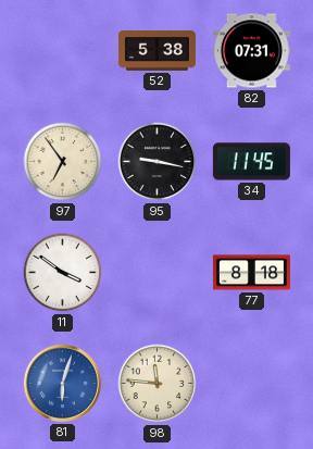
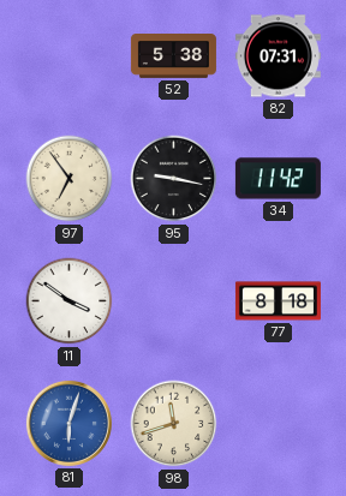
34: 11:45 -> 11:42 (278, 179)
98: 11:46 -> 11:42 (174, 424)
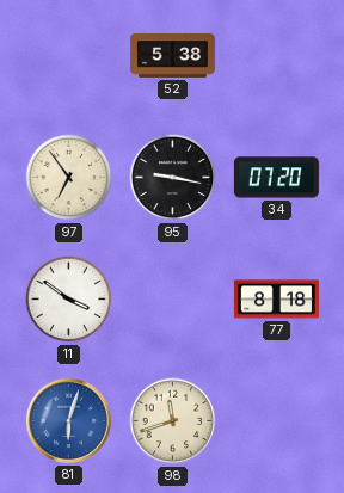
82: 07:31 -> none (278, 56)
34: 11:42 -> 07:20 (276, 178)
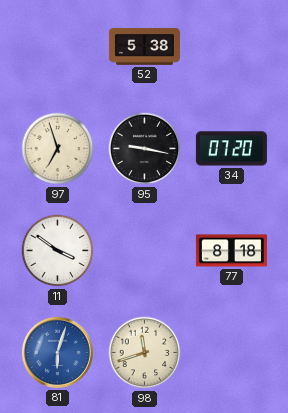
97: 6:54 -> 6:57 (58, 149)
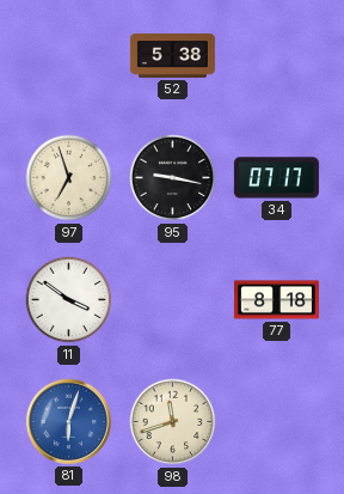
34: 07:20 -> 07:17 (276, 178)
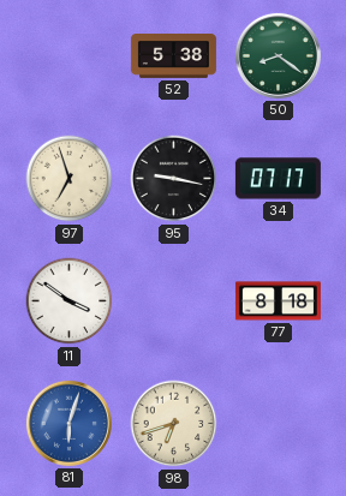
50: none -> 8:21 (278, 55)
98: 11:42 -> 6:42 (174, 424)
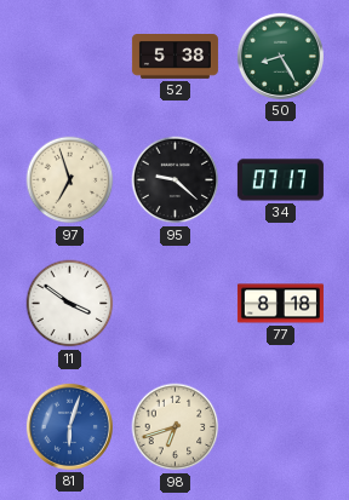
50: 8:21 -> 8:25 (280, 56)
95: 9:17 -> 9:22 (176, 180)
